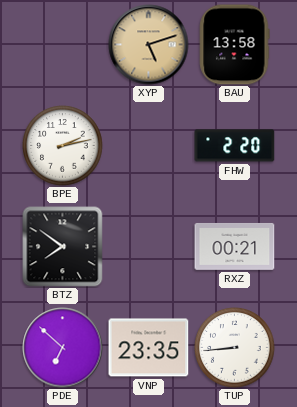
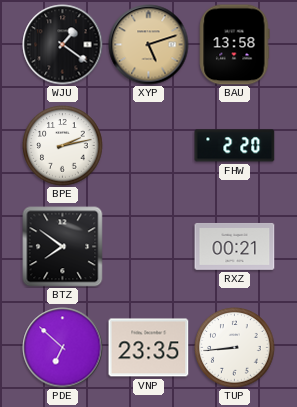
WJU: none -> 1:21 (63, 45)
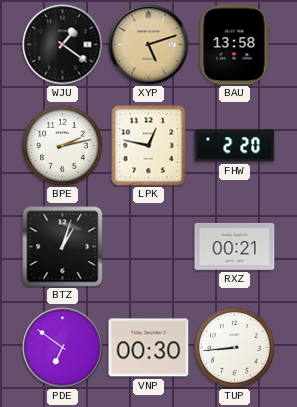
LPK: none -> 12:47 (149, 146)
BTZ: 7:51 -> 1:03 (63, 247)
PDE: 6:52 -> 6:51 (63, 348)
VNP: 23:35 -> 00:30 (149, 348)
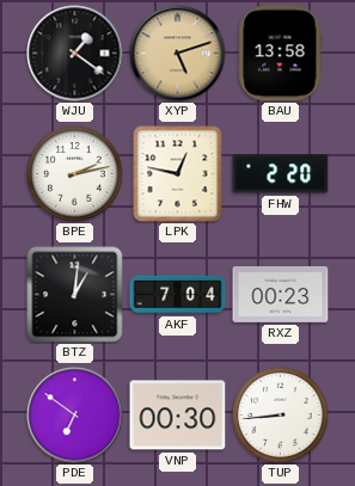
BTZ: 1:03 -> 1:01 (75, 295)
AKF: none -> 7:04 (178, 295)
RXZ: 00:21 -> 00:23 (281, 294)
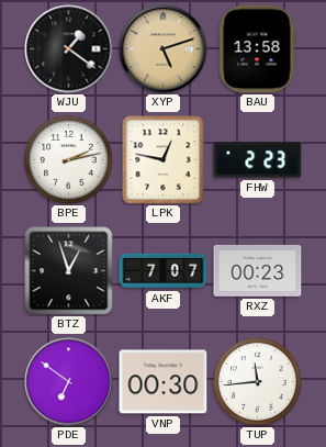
FHW: 2:20 -> 2:23 (258, 160)
BTZ: 1:01 -> 12:57 (69, 271)
AKF: 7:04 -> 7:07 (164, 271)
TUP: 8:44 -> 11:44 (258, 382)
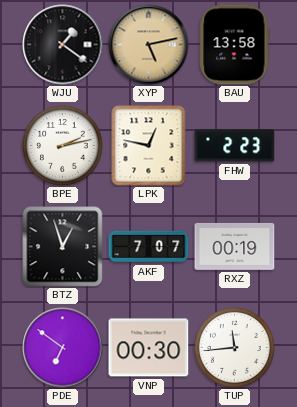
XYP: 5:12 -> 5:13 (149, 45)
RXZ: 00:23 -> 00:19 (235, 246)
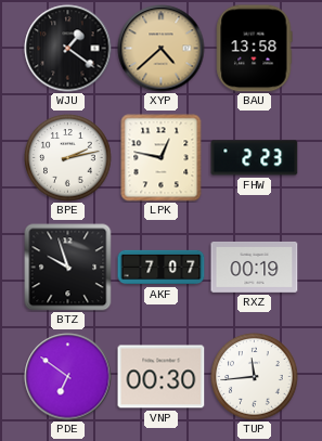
XYP: 5:13 -> 4:38 (162, 49)
BTZ: 12:57 -> 9:57 (68, 268)
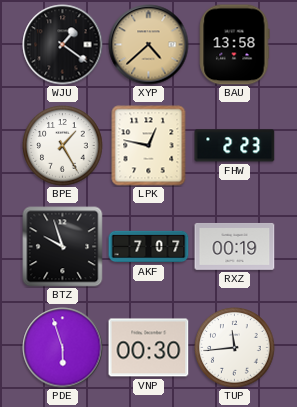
BPE: 2:13 -> 1:25 (63, 146)
PDE: 6:51 -> 5:57 (63, 348)
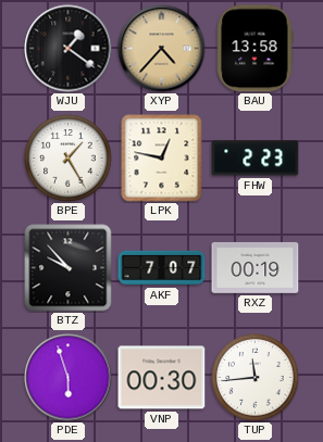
XYP: 4:38 -> 4:37 (162, 49)
BTZ: 9:57 -> 9:53 (69, 268)
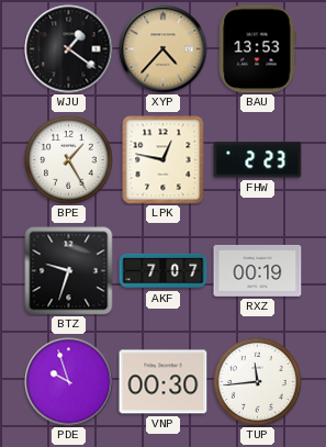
BAU: 13:58 -> 13:53 (258, 49)
BTZ: 9:53 -> 9:33 (69, 271)
PDE: 5:57 -> 9:57 (69, 382)
